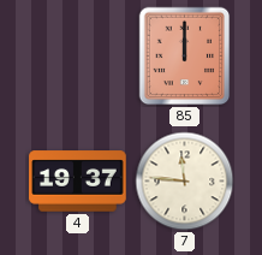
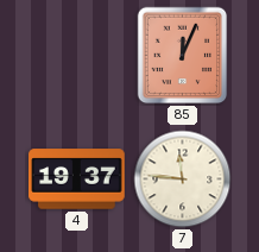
85: 12:00 -> 12:04 (183, 56)
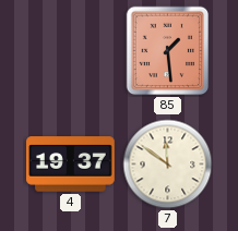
85: 12:04 -> 1:29 (168, 51)
7: 11:46 -> 11:51 (168, 165)
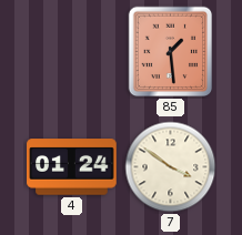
4: 19:37 -> 01:24 (72, 167)
7: 11:51 -> 3:51 (171, 167)
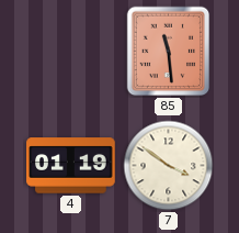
85: 1:29 -> 11:29 (169, 52)
4: 01:24 -> 01:19 (71, 166)
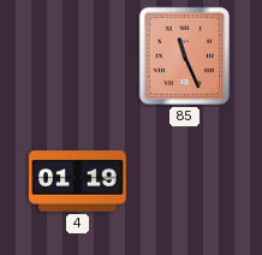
85: 11:29 -> 11:26 (185, 57)
7: 3:51 -> none (169, 166)
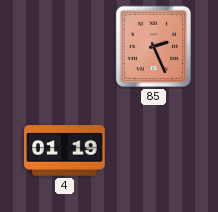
85: 11:26 -> 2:26 (154, 47)
